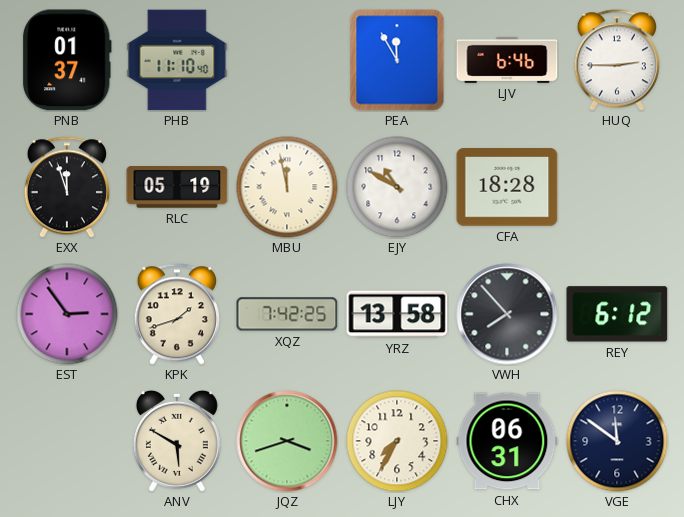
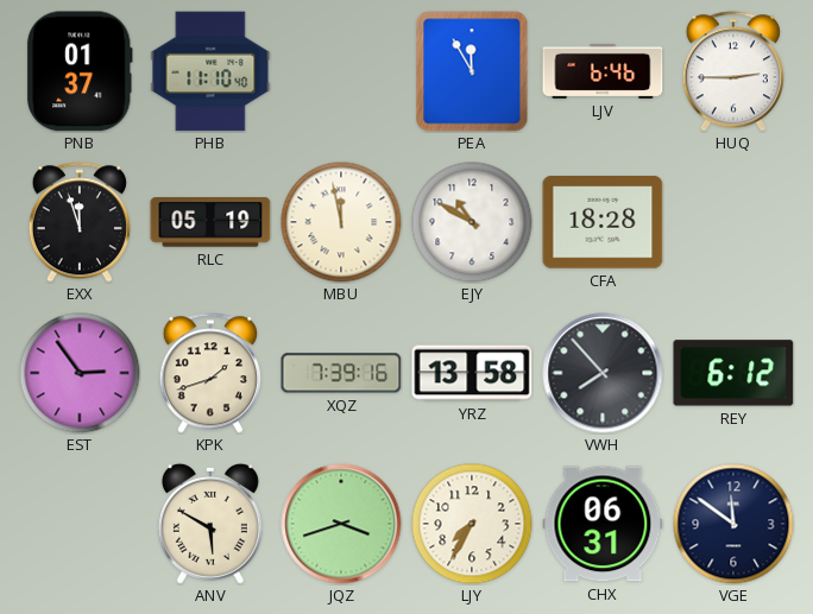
XQZ: 7:42 -> 7:39 (341, 373)
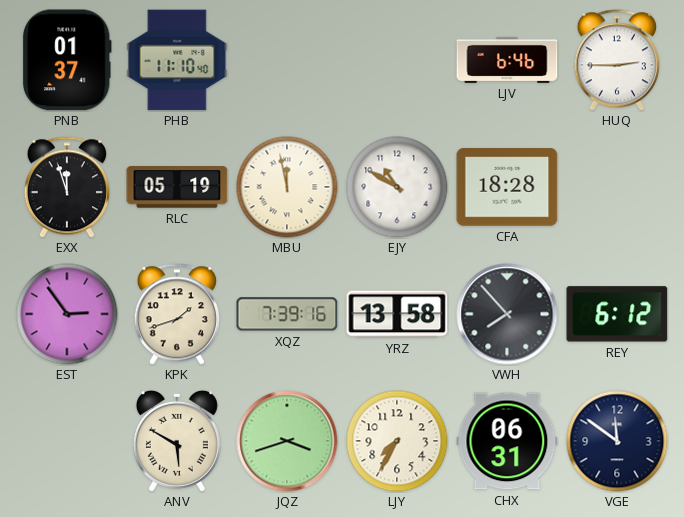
PEA: 11:55 -> none (472, 71)
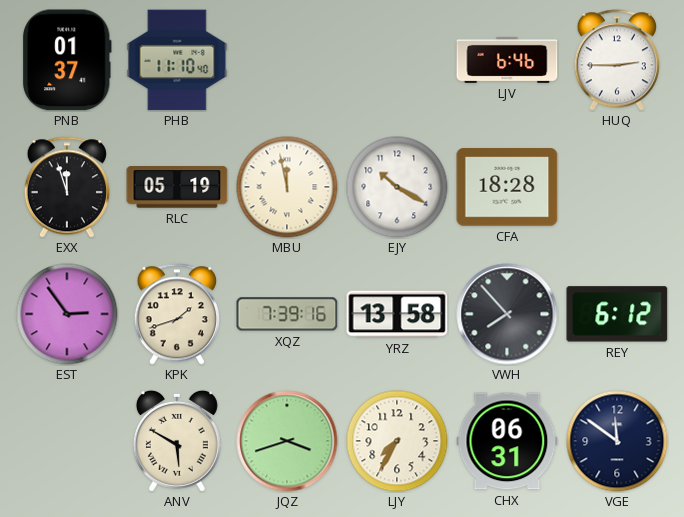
EJY: 10:50 -> 10:20 (397, 187)
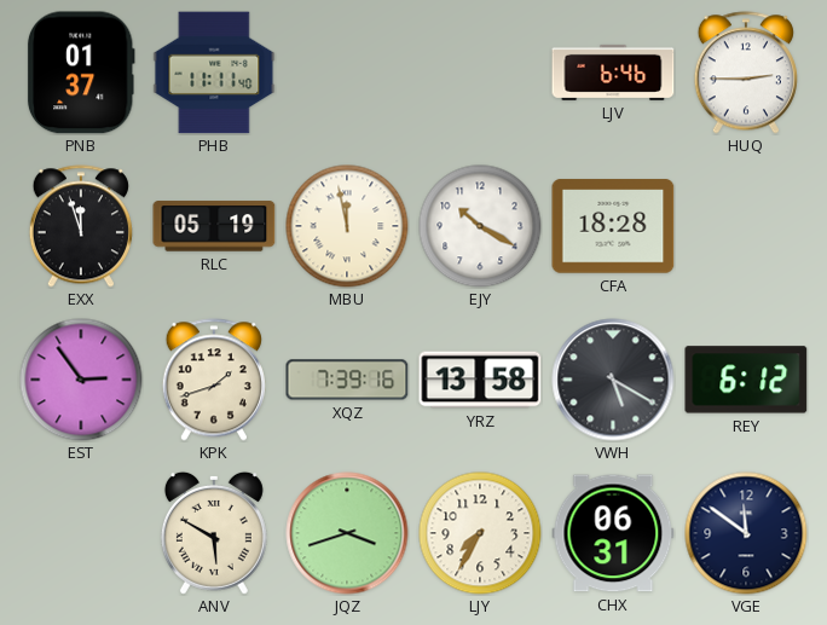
PHB: 11:10 -> 11:11 (214, 73)
VWH: 7:53 -> 5:20 (613, 380)
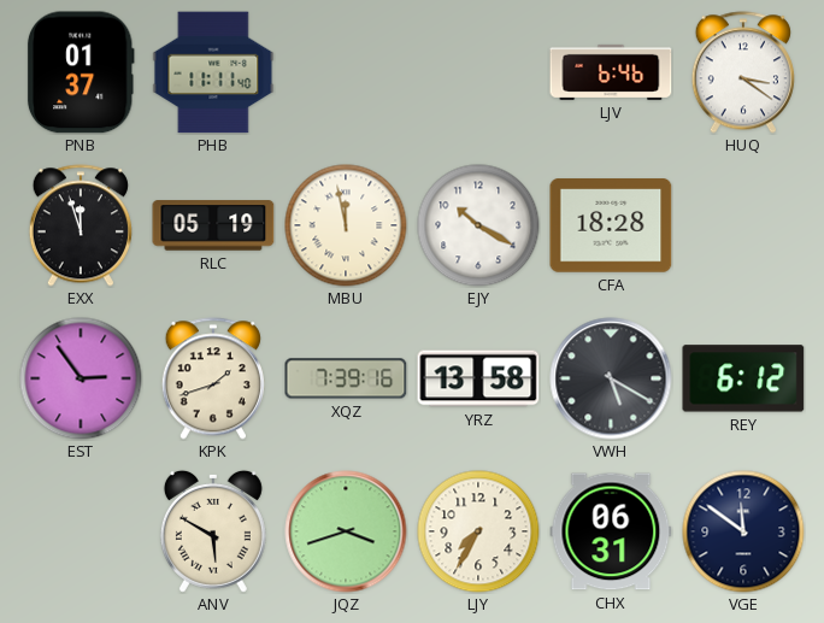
HUQ: 2:45 -> 3:21 (743, 72)
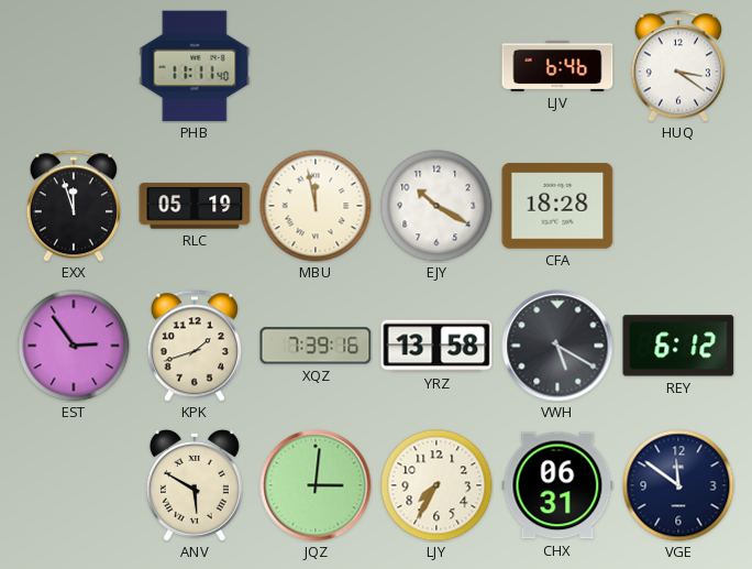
PNB: 01:37 -> none (81, 72)
JQZ: 3:42 -> 3:01 (316, 485)
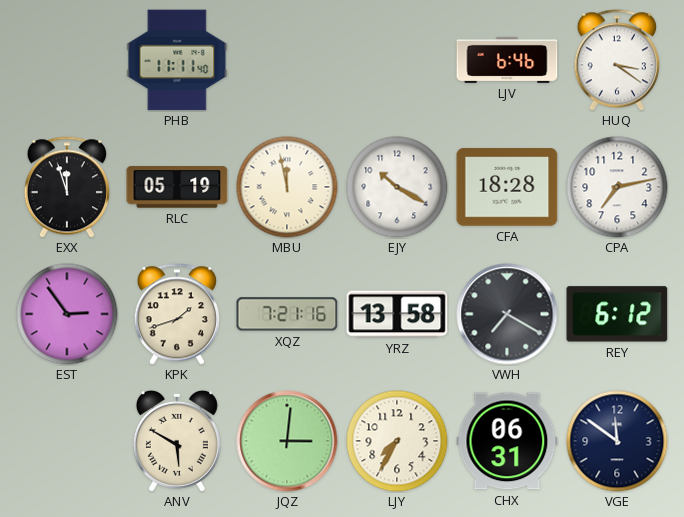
CPA: none -> 7:13 (617, 187)
XQZ: 7:39 -> 7:21 (287, 314)
VWH: 5:20 -> 7:20 (507, 314)
